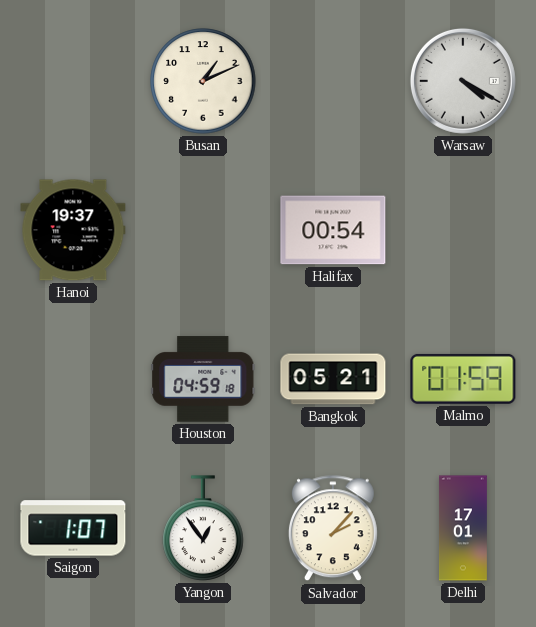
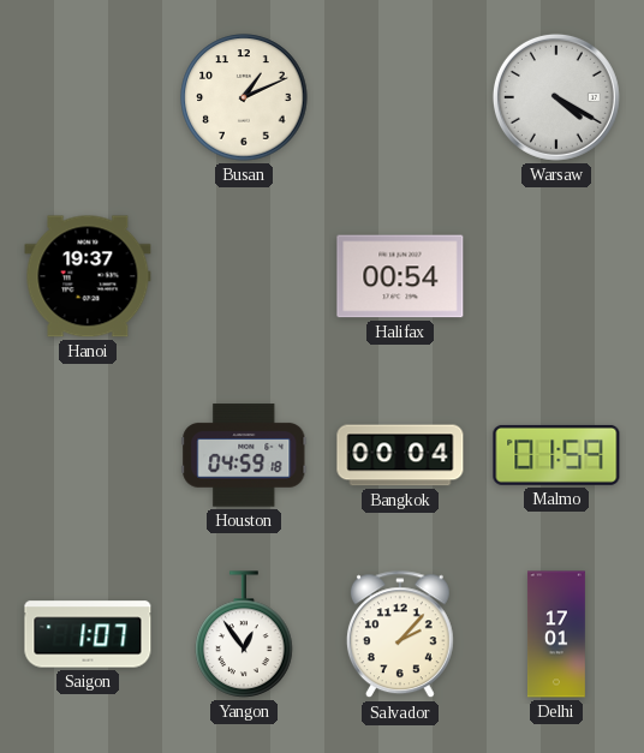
Bangkok: 05:21 -> 00:04 (400, 455)
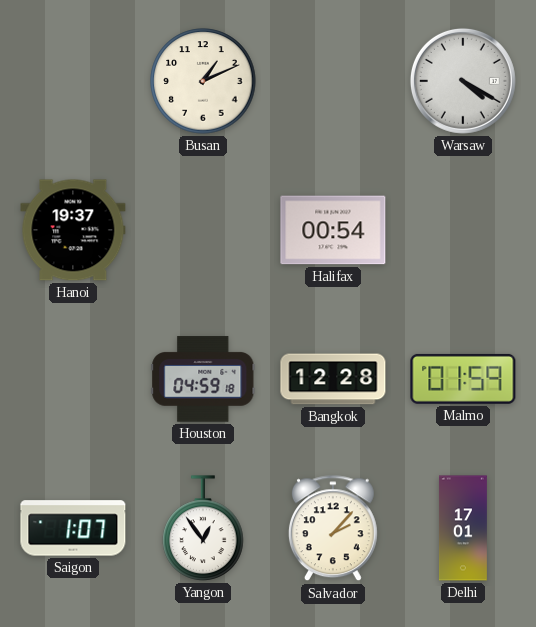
Bangkok: 00:04 -> 12:28 (333, 379)
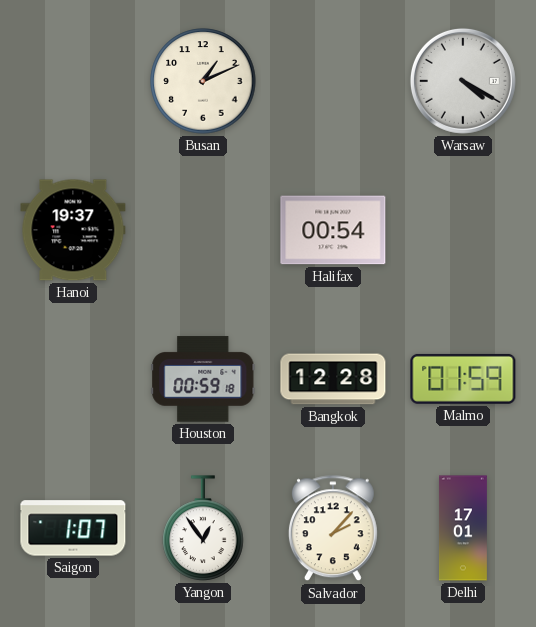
Houston: 04:59 -> 00:59 (203, 379)
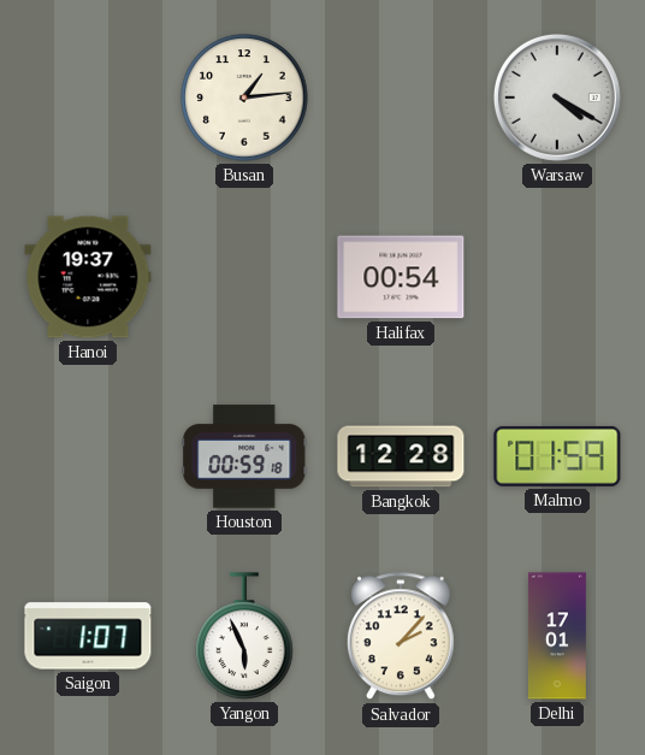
Busan: 1:11 -> 1:14 (244, 98)
Yangon: 12:54 -> 5:56 (244, 636)
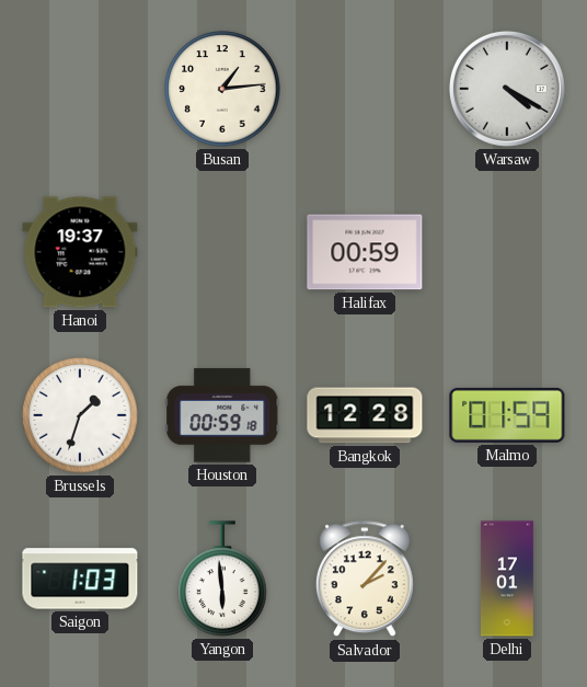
Halifax: 00:54 -> 00:59 (365, 252)
Brussels: none -> 1:33 (80, 415)
Saigon: 1:07 -> 1:03 (80, 579)
Yangon: 5:56 -> 5:59 (222, 579)
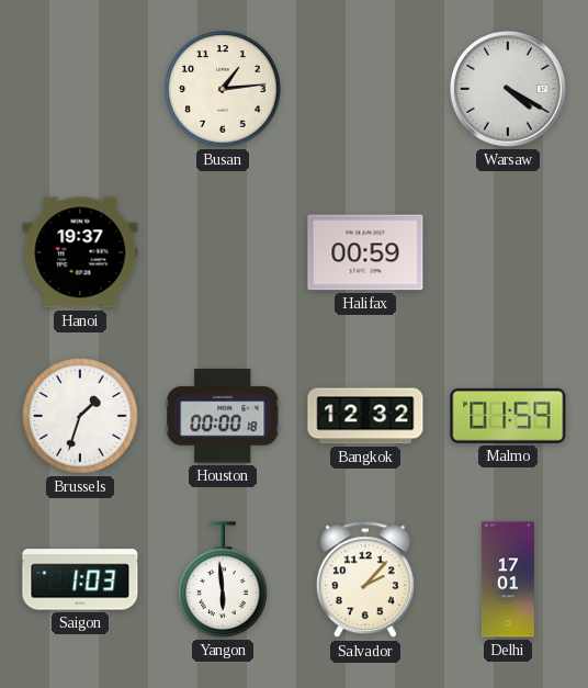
Houston: 00:59 -> 00:00 (223, 416)
Bangkok: 12:28 -> 12:32 (365, 416)
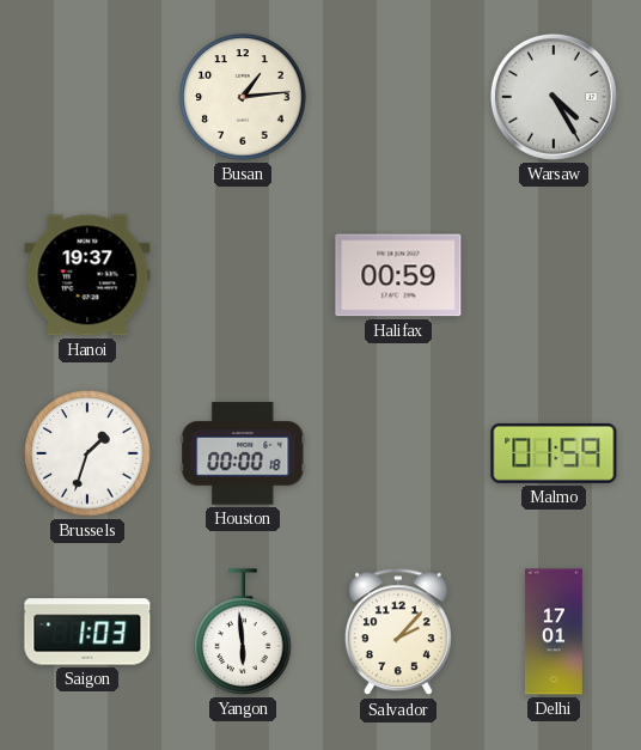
Warsaw: 4:20 -> 4:25 (554, 97)
Bangkok: 12:32 -> none (365, 416)
